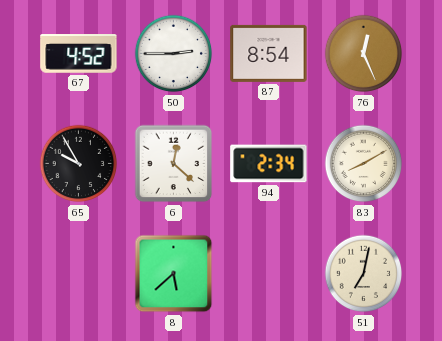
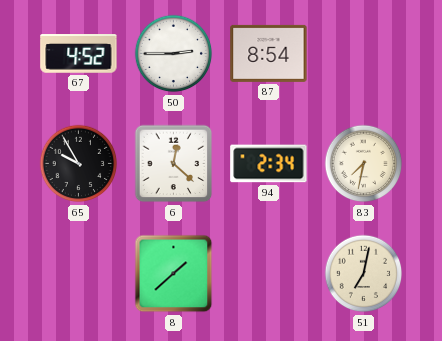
76: 12:26 -> none (364, 54)
83: 8:10 -> 7:32 (364, 164)
8: 5:38 -> 1:38 (174, 274)
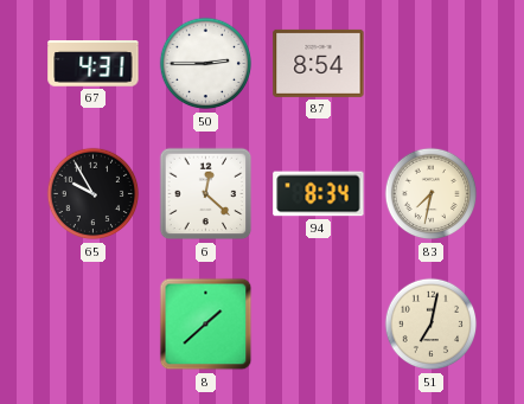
67: 4:52 -> 4:31 (94, 64)
94: 2:34 -> 8:34 (319, 194)
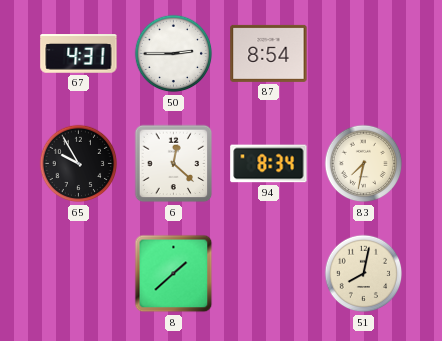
51: 7:02 -> 8:02 (364, 274)
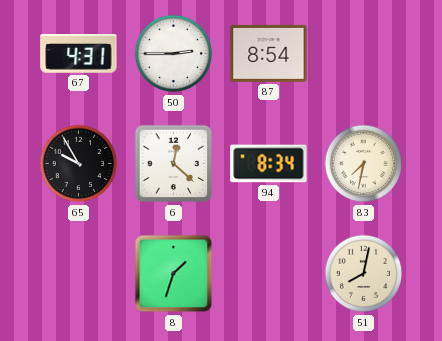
8: 1:38 -> 1:33 (174, 274)
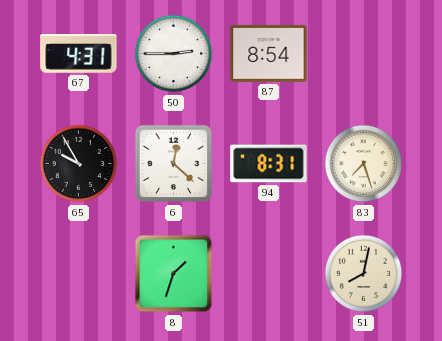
94: 8:34 -> 8:31 (269, 164)
83: 7:32 -> 7:27 (364, 164)
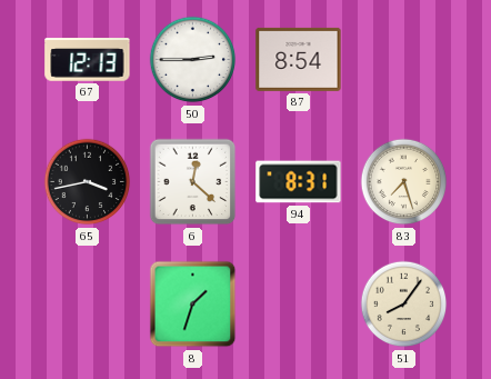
67: 4:31 -> 12:13 (88, 60)
65: 9:55 -> 3:43 (88, 182)
51: 8:02 -> 8:06 (404, 305)
